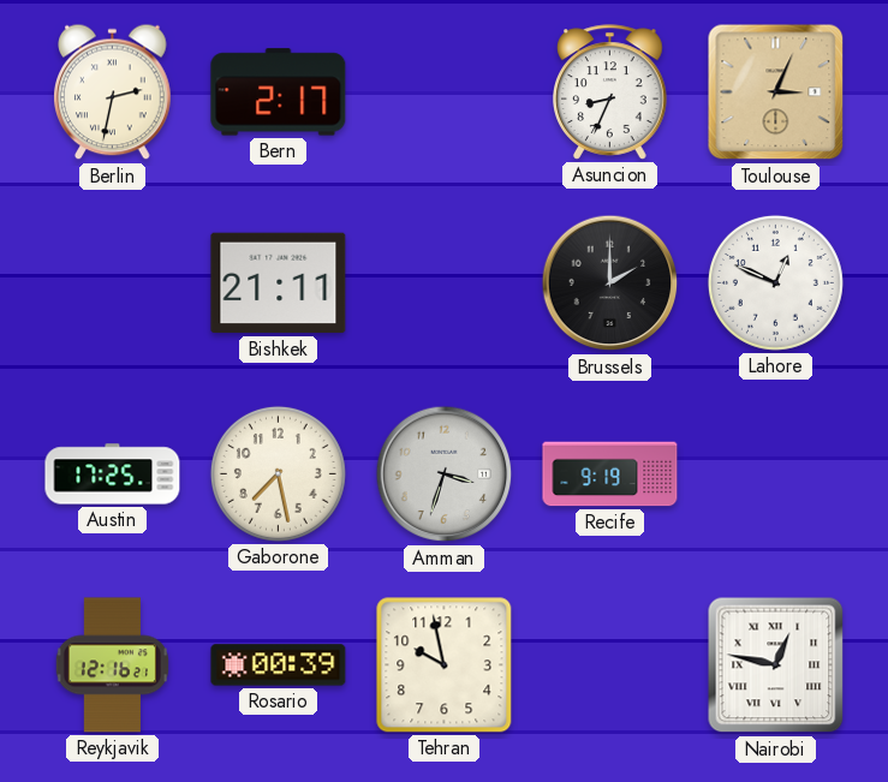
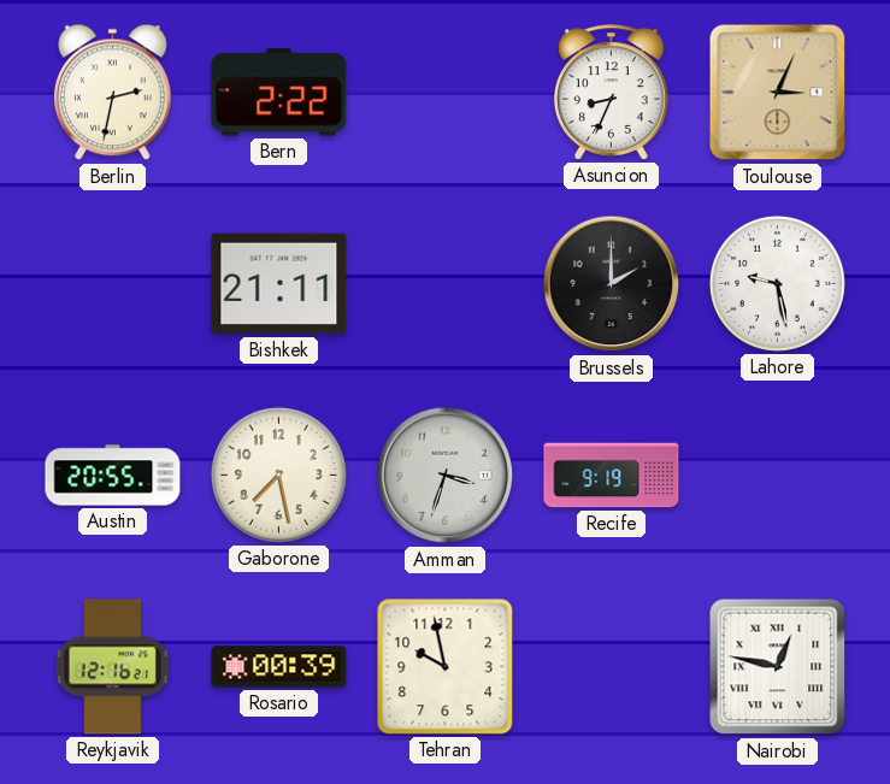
Bern: 2:17 -> 2:22 (279, 93)
Lahore: 12:49 -> 9:28 (777, 283)
Austin: 17:25 -> 20:55 (113, 476)
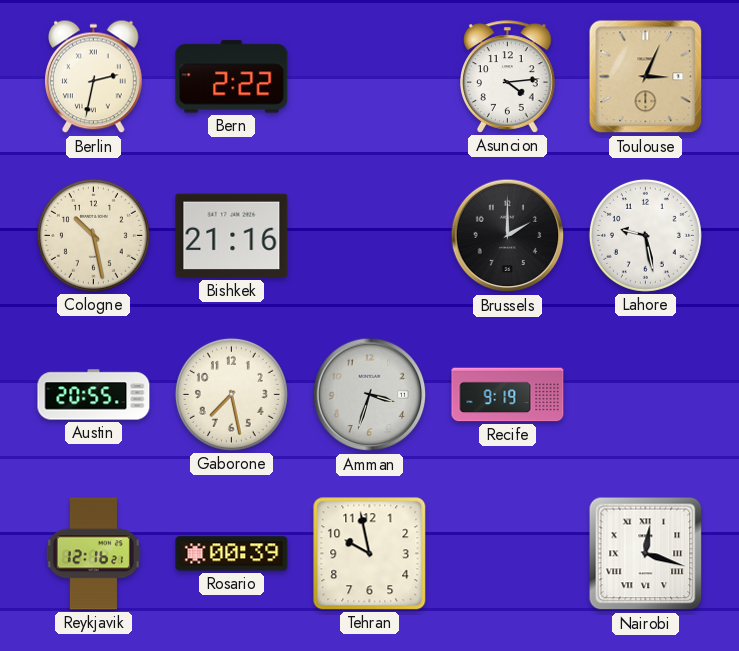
Asuncion: 8:34 -> 4:14 (508, 77)
Cologne: none -> 10:28 (93, 235)
Bishkek: 21:11 -> 21:16 (232, 236)
Nairobi: 12:47 -> 12:18 (646, 554)
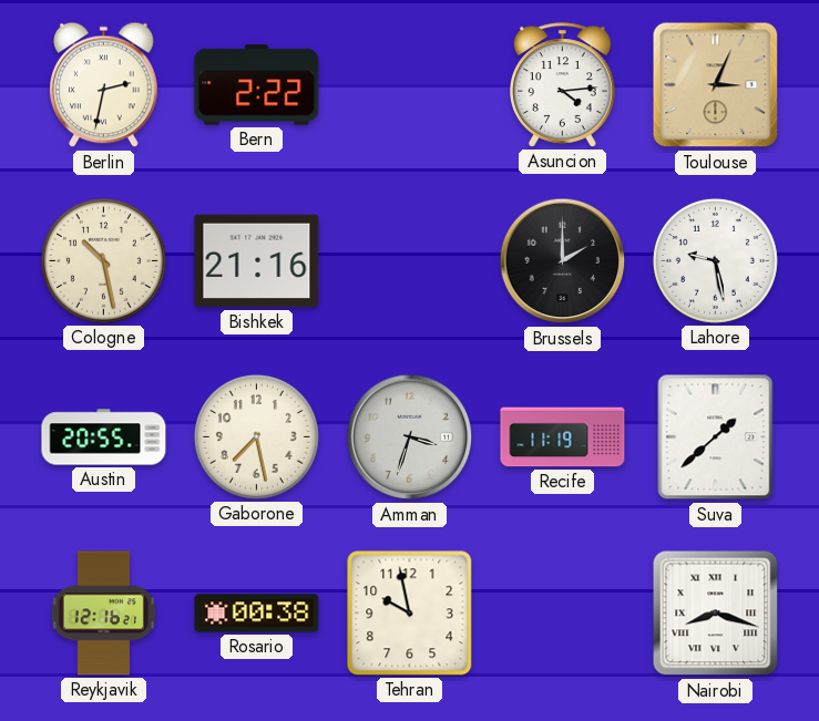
Recife: 9:19 -> 11:19 (563, 437)
Suva: none -> 1:38 (716, 437)
Rosario: 00:39 -> 00:38 (257, 614)
Nairobi: 12:18 -> 8:18 (716, 614)
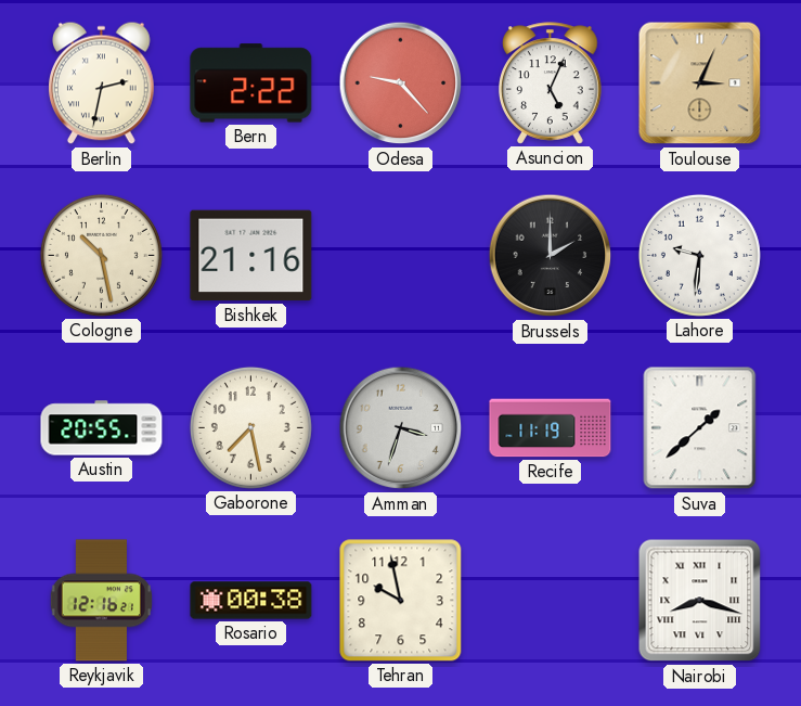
Odesa: none -> 9:23 (401, 84)
Asuncion: 4:14 -> 5:04 (551, 84)
Lahore: 9:28 -> 9:31 (699, 255)
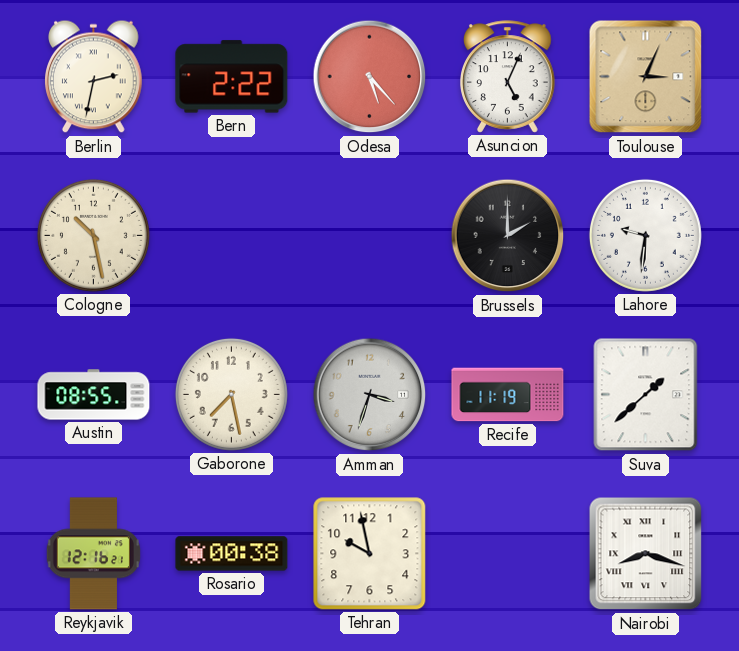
Odesa: 9:23 -> 5:23 (370, 77)
Bishkek: 21:16 -> none (251, 256)
Austin: 20:55 -> 08:55 (94, 395)
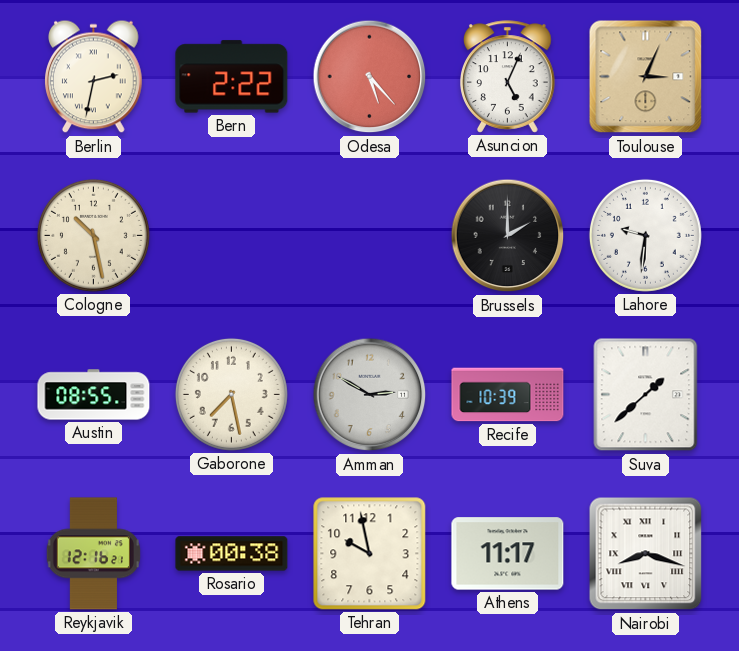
Amman: 3:33 -> 2:50 (370, 395)
Recife: 11:19 -> 10:39 (508, 395)
Athens: none -> 11:17 (508, 554)
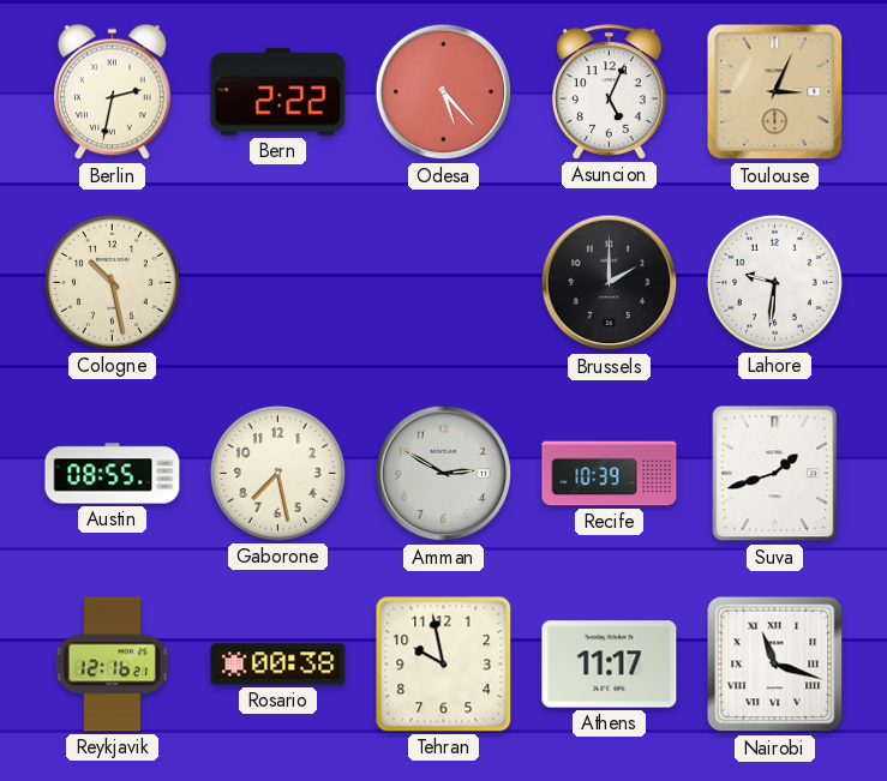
Suva: 1:38 -> 1:42 (775, 474)
Nairobi: 8:18 -> 11:18 (775, 665)
